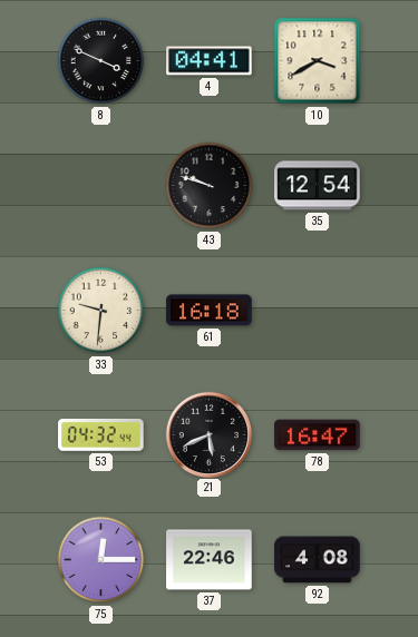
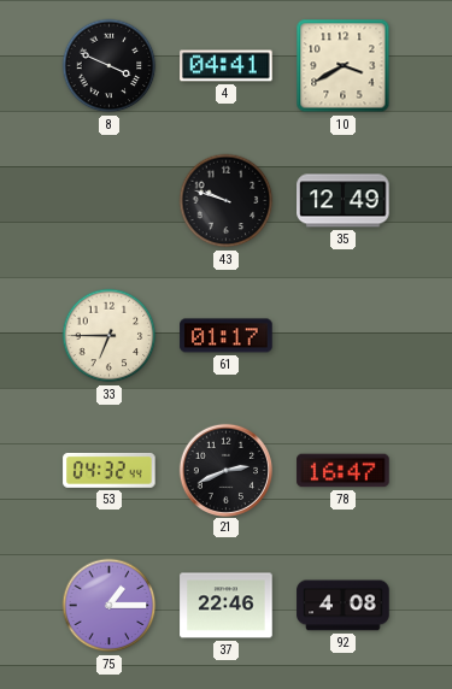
35: 12:54 -> 12:49 (344, 201)
33: 9:31 -> 6:45 (110, 336)
61: 16:18 -> 01:17 (227, 336)
21: 5:41 -> 2:41 (225, 470)
75: 12:15 -> 1:15 (110, 606)
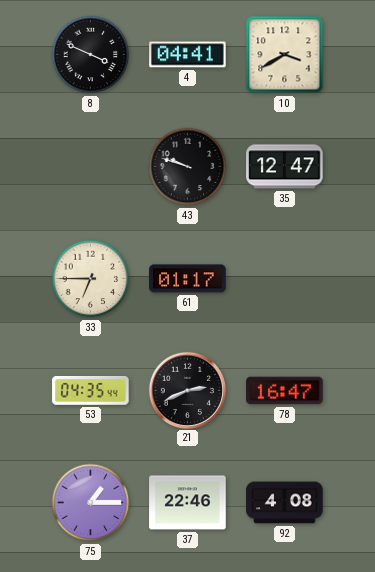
35: 12:49 -> 12:47 (285, 167)
53: 04:32 -> 04:35 (91, 390)
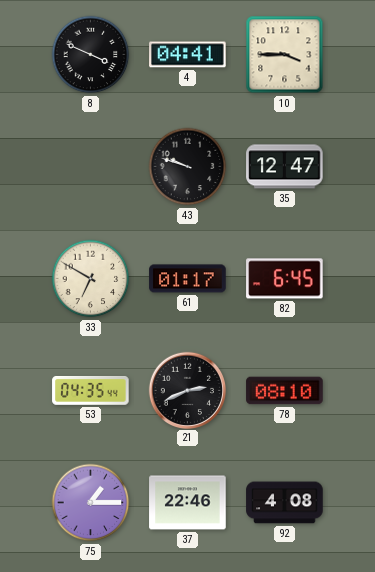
10: 3:40 -> 3:45 (285, 55)
33: 6:45 -> 6:50 (91, 279)
82: none -> 6:45 (285, 279)
78: 16:47 -> 08:10 (285, 391)
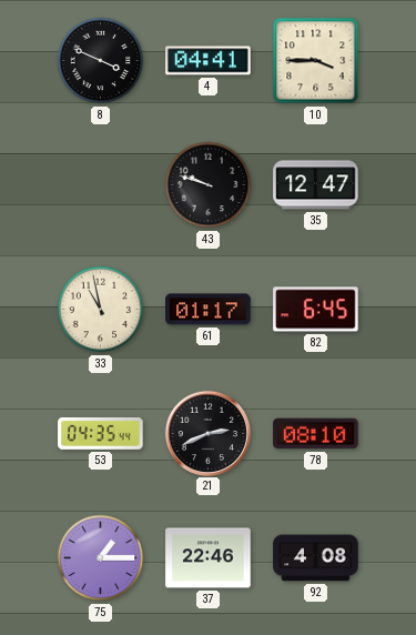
33: 6:50 -> 10:58 (101, 310)
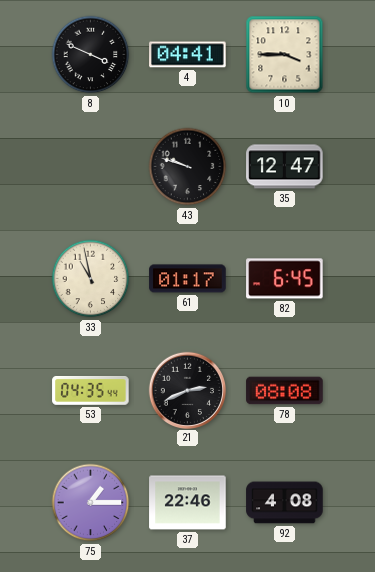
78: 08:10 -> 08:08 (285, 391)
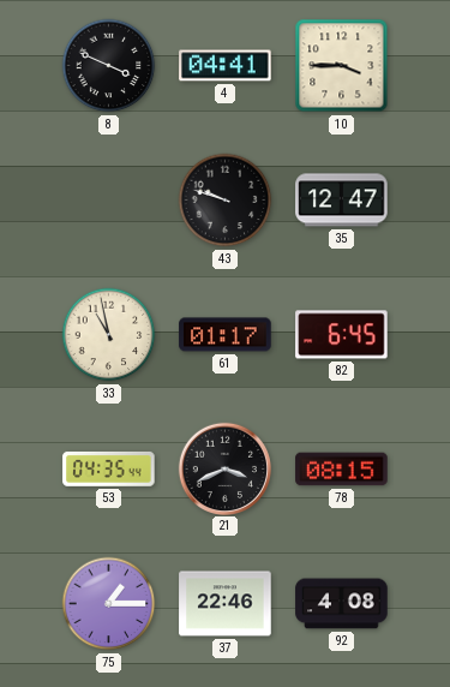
21: 2:41 -> 3:41 (224, 468)
78: 08:08 -> 08:15 (342, 470)
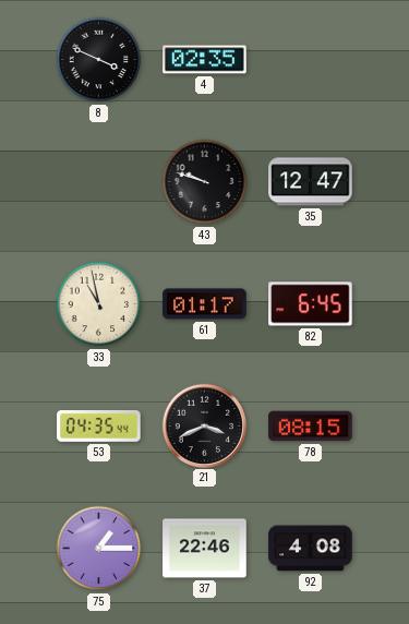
4: 04:41 -> 02:35 (205, 60)
10: 3:45 -> none (342, 66)
